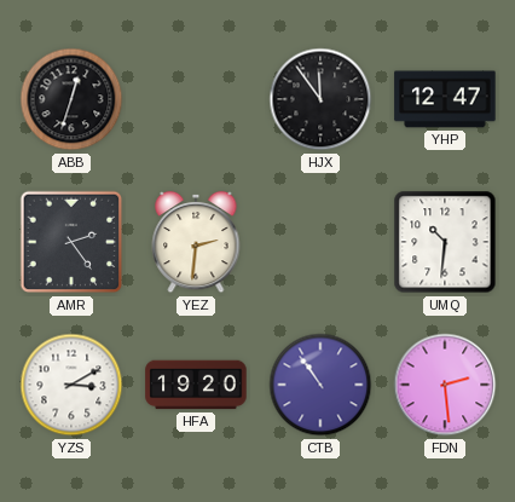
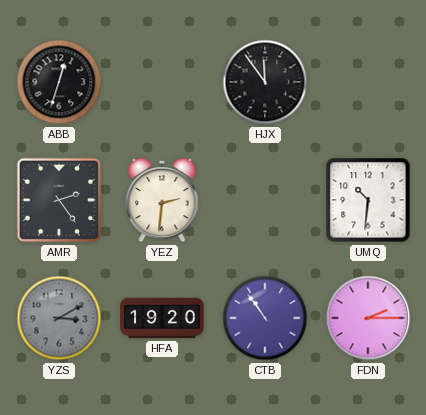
YHP: 12:47 -> none (445, 99)
YZS dial: white -> grey (59, 318)
FDN: 2:29 -> 2:15 (368, 318)
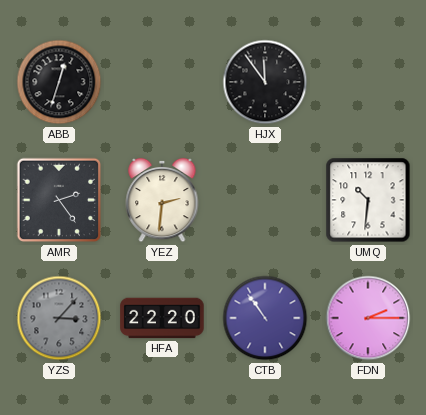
YZS: 3:10 -> 3:07 (59, 318)
HFA: 19:20 -> 22:20 (162, 318)
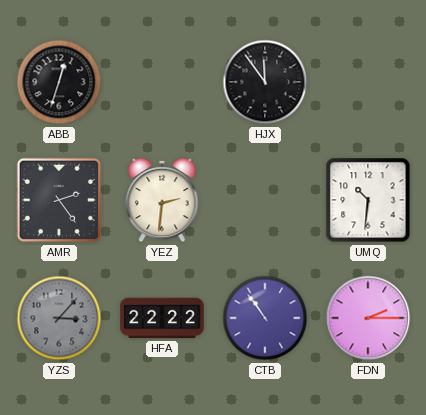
HFA: 22:20 -> 22:22 (162, 318)
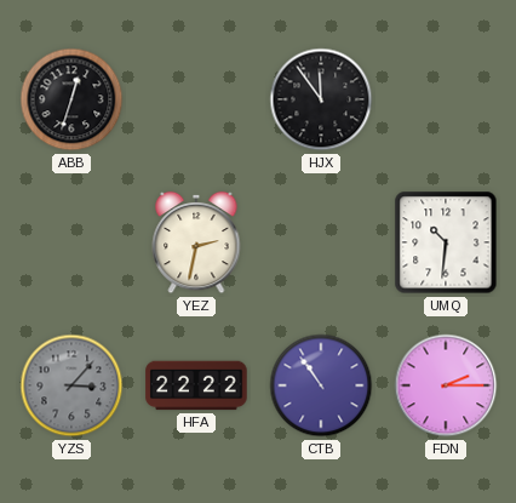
AMR: 2:24 -> none (59, 200)
YEZ: 2:31 -> 2:32 (196, 242)
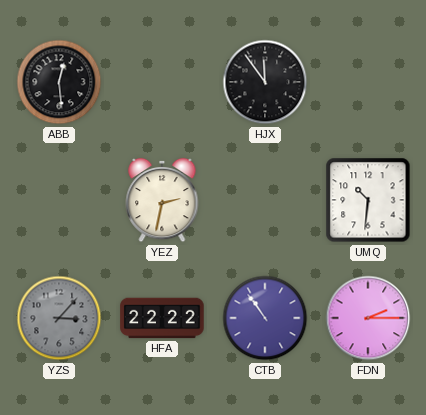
ABB: 12:33 -> 12:29 (59, 82)
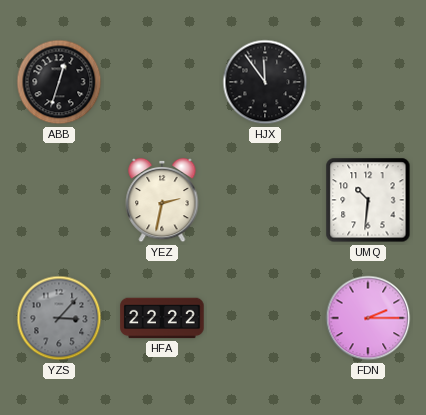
ABB: 12:29 -> 12:33 (59, 82)
CTB: 10:54 -> none (265, 318)
